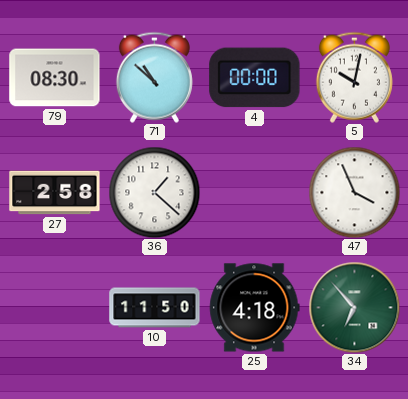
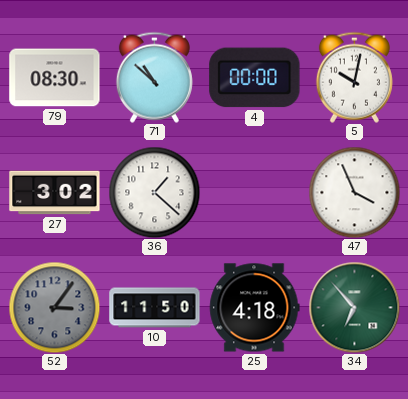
27: 2:58 -> 3:02 (55, 193)
52: none -> 3:06 (54, 307)
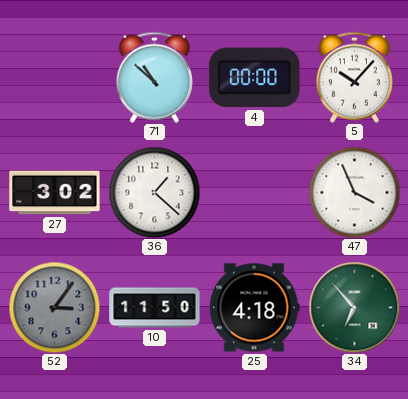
79: 08:30 -> none (55, 78)
5: 10:02 -> 10:07 (354, 77)
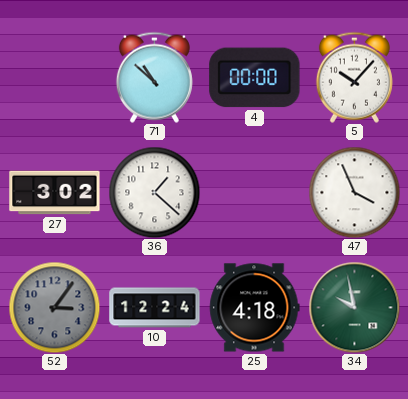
10: 11:50 -> 12:24 (155, 308)
34: 6:53 -> 9:58 (354, 307)
